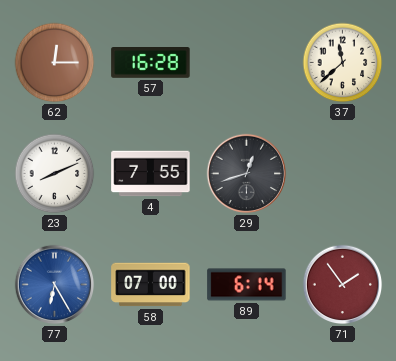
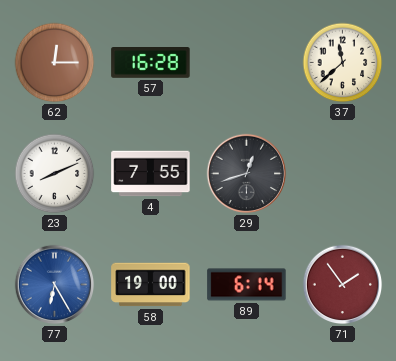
58: 07:00 -> 19:00 (151, 285)
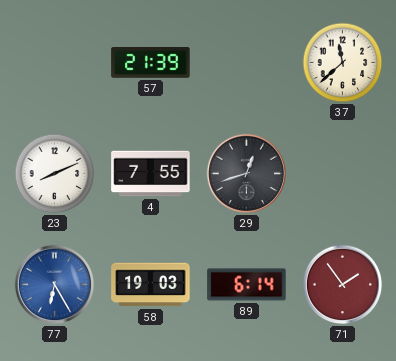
62: 12:15 -> none (55, 63)
57: 16:28 -> 21:39 (151, 63)
58: 19:00 -> 19:03 (151, 285)
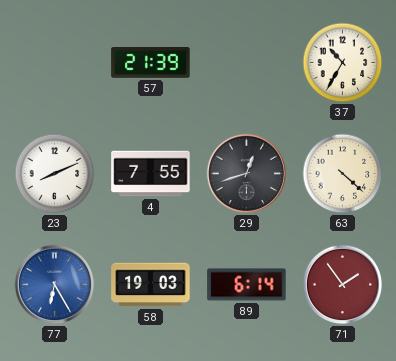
37: 11:38 -> 10:35 (343, 63)
63: none -> 4:22 (343, 174)
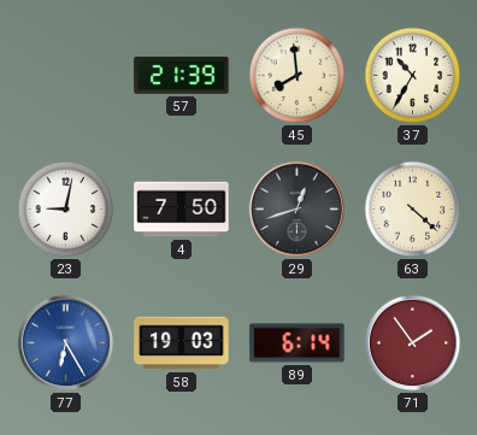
45: none -> 7:59 (298, 76)
23: 8:11 -> 9:02 (66, 210)
4: 7:55 -> 7:50 (182, 210)
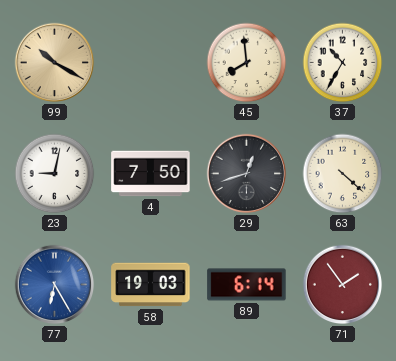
99: none -> 10:20 (55, 63)
57: 21:39 -> none (182, 76)
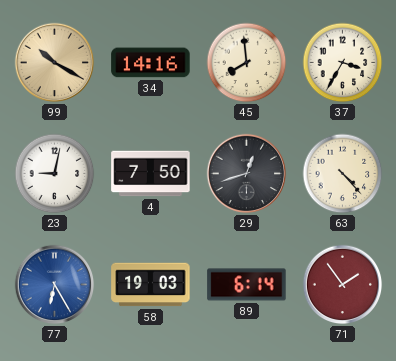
34: none -> 14:16 (151, 63)
37: 10:35 -> 3:35 (343, 63)
63: 4:22 -> 4:23 (343, 174)
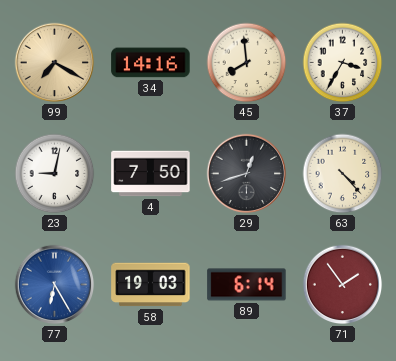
99: 10:20 -> 7:20 (55, 63)
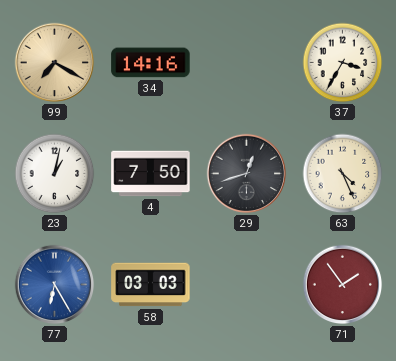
45: 7:59 -> none (247, 63)
23: 9:02 -> 1:02 (55, 174)
63: 4:23 -> 4:26 (343, 174)
58: 19:03 -> 03:03 (151, 285)
89: 6:14 -> none (247, 285)
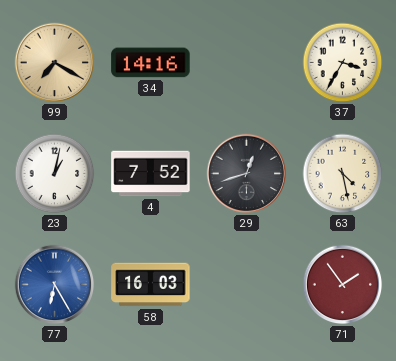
4: 7:50 -> 7:52 (151, 174)
63: 4:26 -> 4:28 (343, 174)
58: 03:03 -> 16:03 (151, 285)
